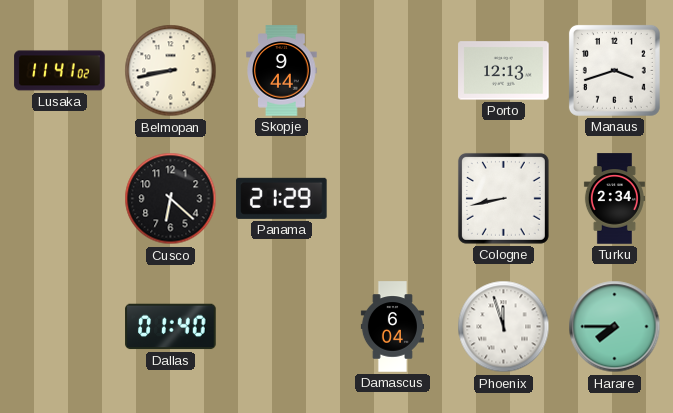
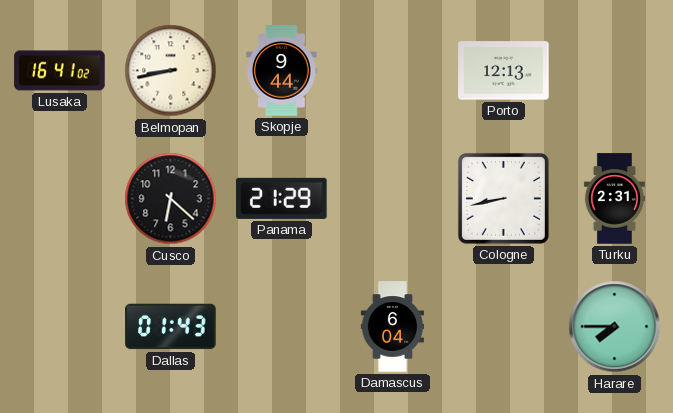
Lusaka: 11:41 -> 16:41 (60, 71)
Manaus: 3:42 -> none (614, 70)
Turku: 2:34 -> 2:31 (614, 199)
Dallas: 01:40 -> 01:43 (171, 327)
Phoenix: 11:57 -> none (504, 327)
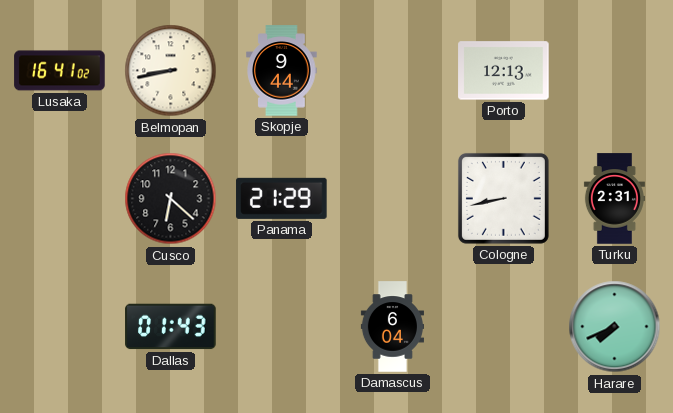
Harare: 7:45 -> 7:41 (615, 327)
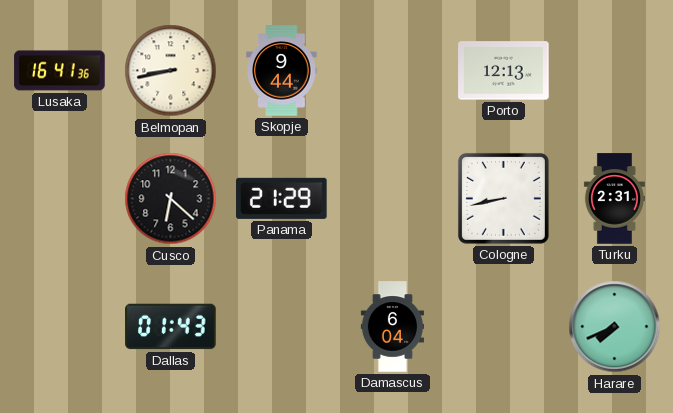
Lusaka: 16:41:02 -> 16:41:36 (60, 71)
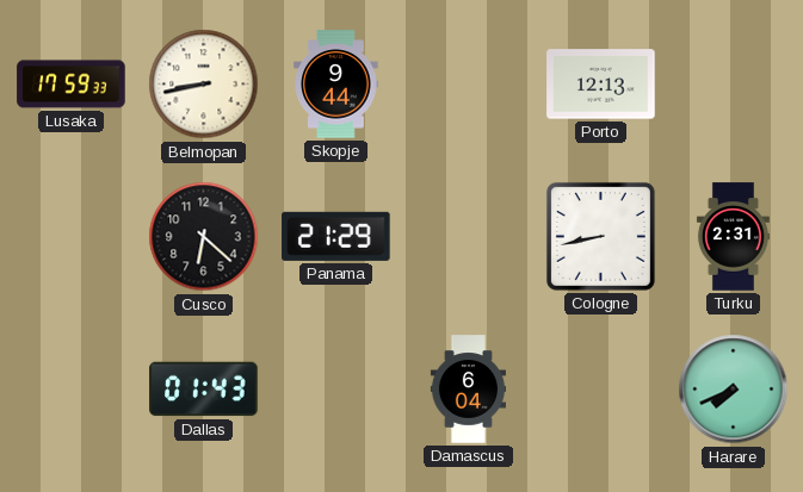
Lusaka: 16:41 -> 17:59 (72, 85)
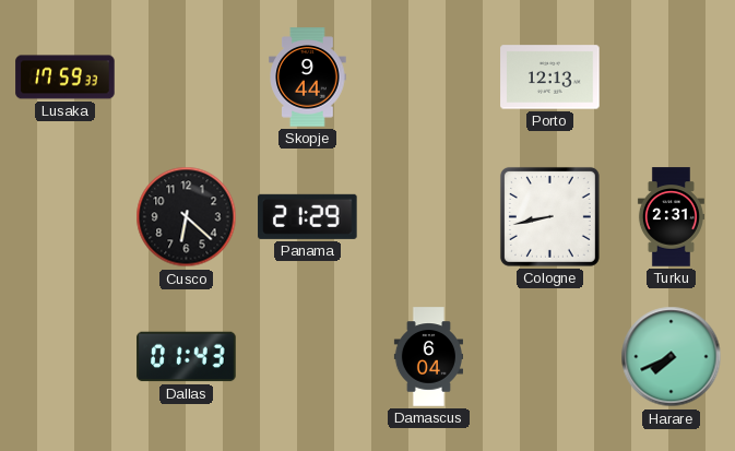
Belmopan: 8:43 -> none (204, 85)
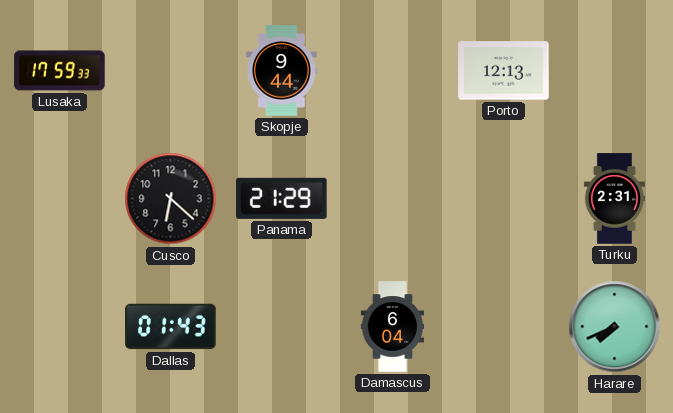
Cologne: 8:43 -> none (549, 216)
